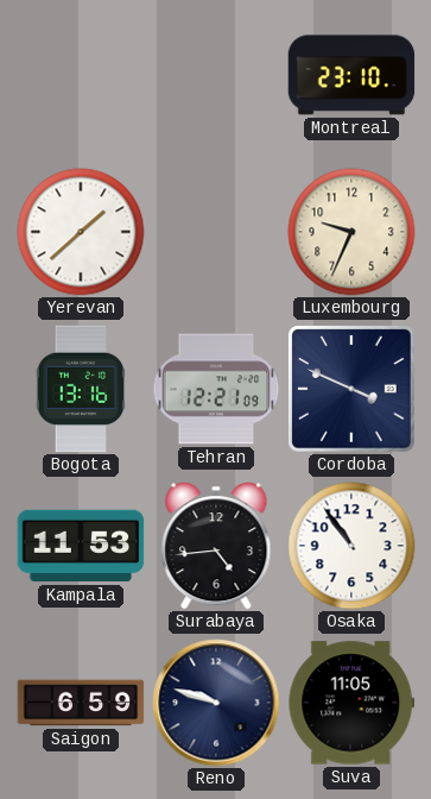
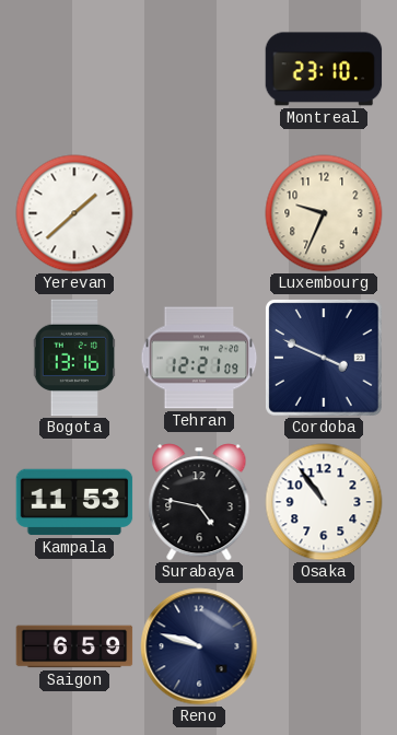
Surabaya: 4:44 -> 4:47 (199, 502)
Suva: 11:05 -> none (351, 703)
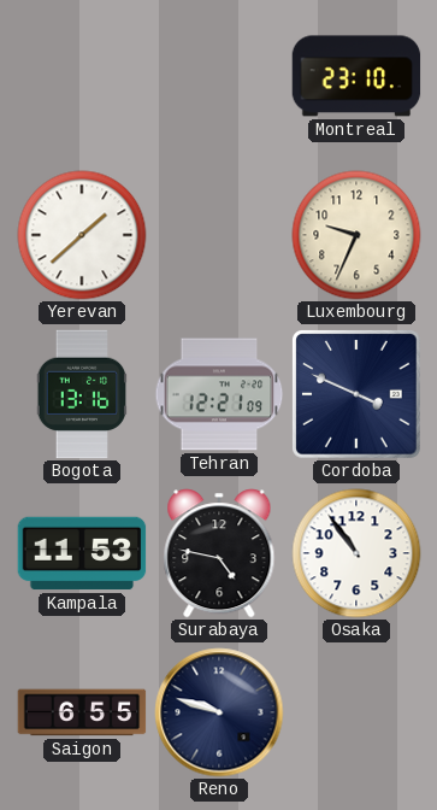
Saigon: 6:59 -> 6:55 (82, 712)
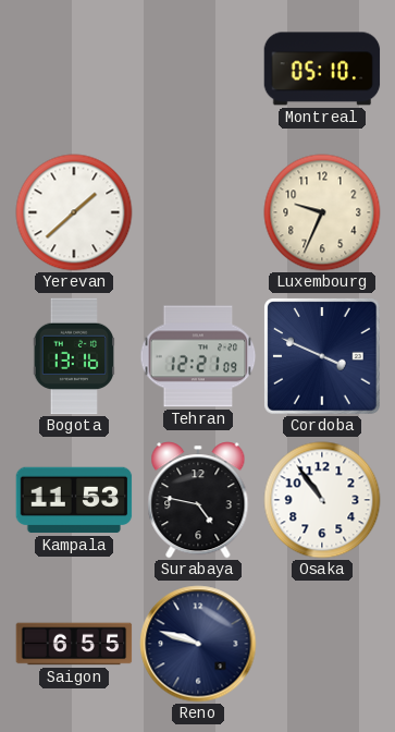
Montreal: 23:10 -> 05:10 (322, 69)
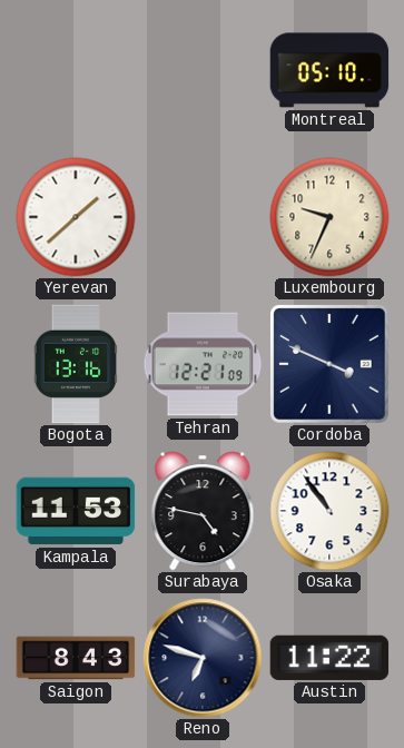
Saigon: 6:55 -> 8:43 (76, 658)
Reno: 9:48 -> 6:48 (203, 658)
Austin: none -> 11:22 (329, 658)
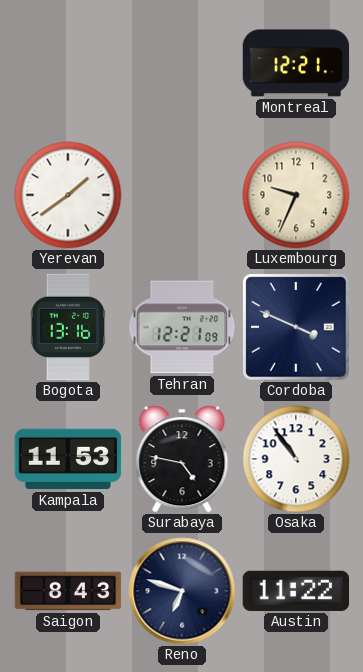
Montreal: 05:10 -> 12:21 (296, 63)
Yerevan: 1:38 -> 1:39 (68, 195)
